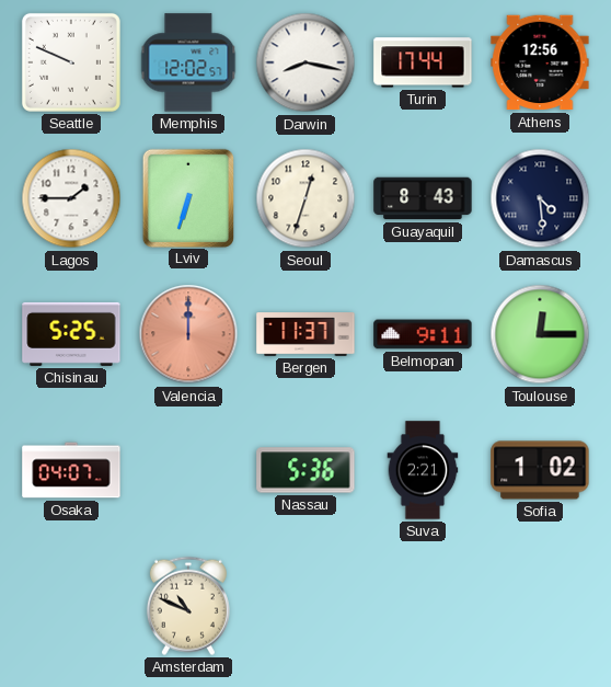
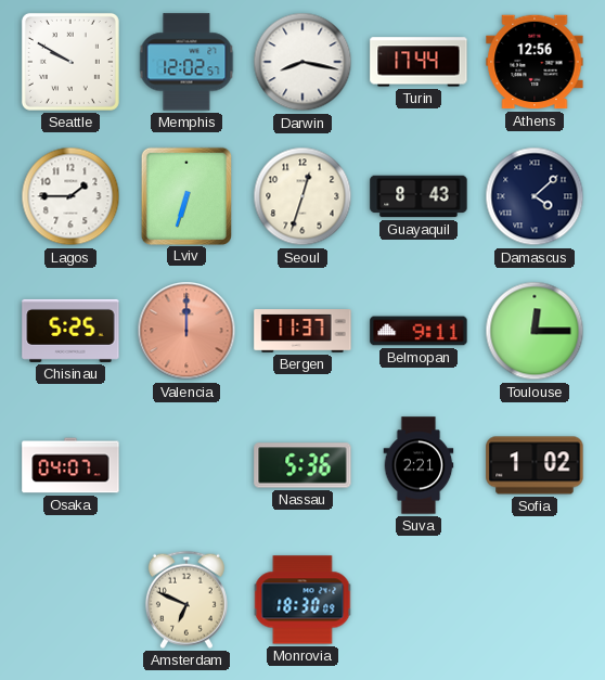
Seattle: 9:49 -> 9:50 (70, 62)
Damascus: 4:29 -> 4:08 (535, 196)
Amsterdam: 10:49 -> 6:49 (186, 600)
Monrovia: none -> 18:30 (302, 600)
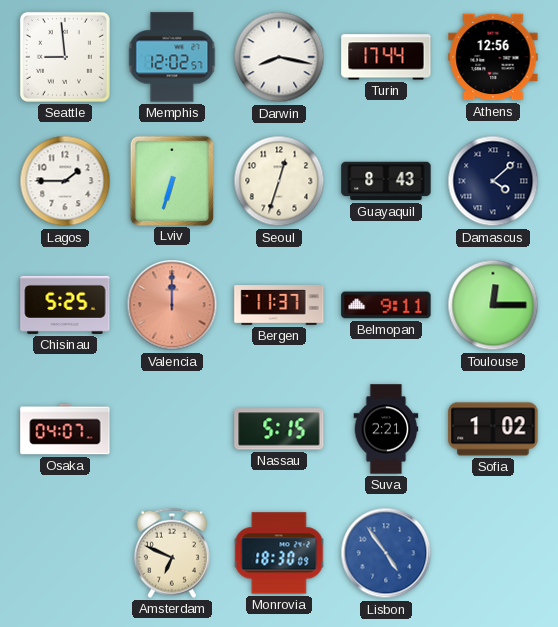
Seattle: 9:50 -> 8:59 (65, 57)
Nassau: 5:36 -> 5:15 (279, 429)
Lisbon: none -> 4:54 (386, 553)
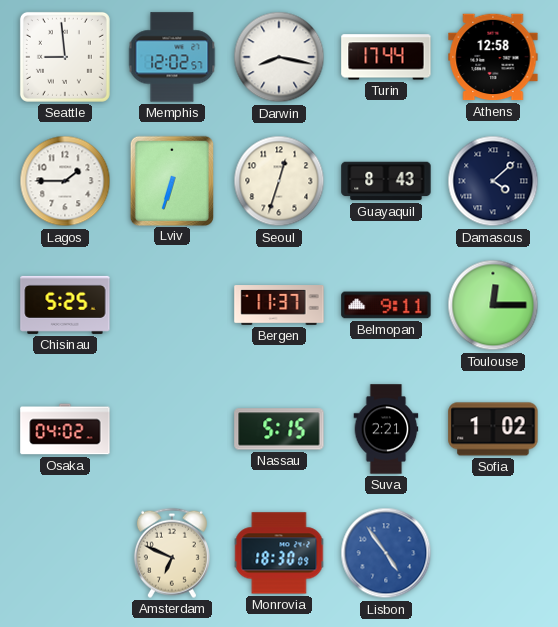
Athens: 12:56 -> 12:58 (493, 57)
Valencia: 12:00 -> none (172, 305)
Osaka: 04:07 -> 04:02 (65, 429)
